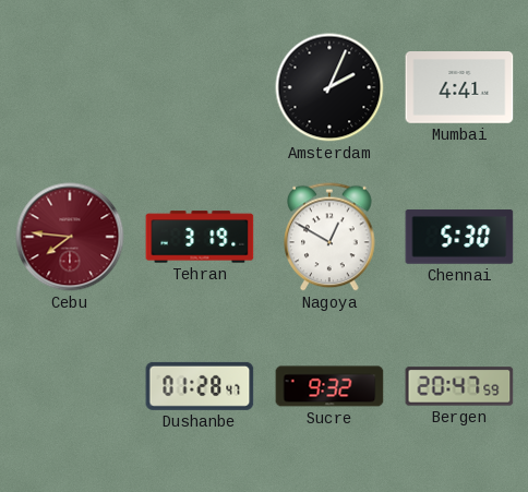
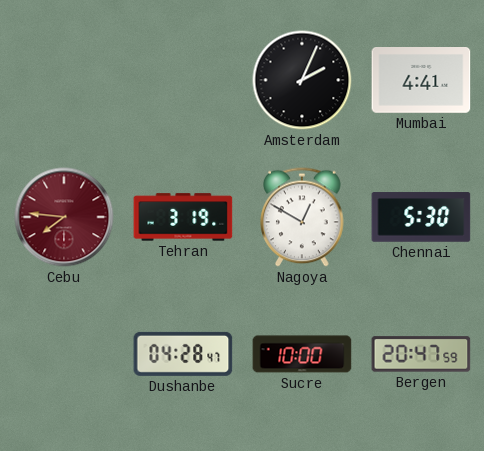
Dushanbe: 01:28 -> 04:28 (183, 354)
Sucre: 9:32 -> 10:00 (302, 354)
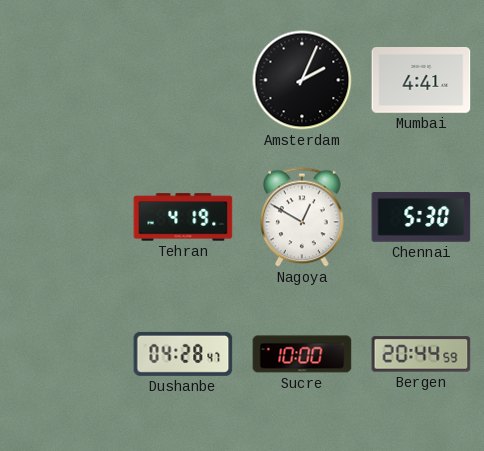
Cebu: 7:46 -> none (64, 217)
Tehran: 3:19 -> 4:19 (183, 217)
Bergen: 20:47 -> 20:44 (421, 354)
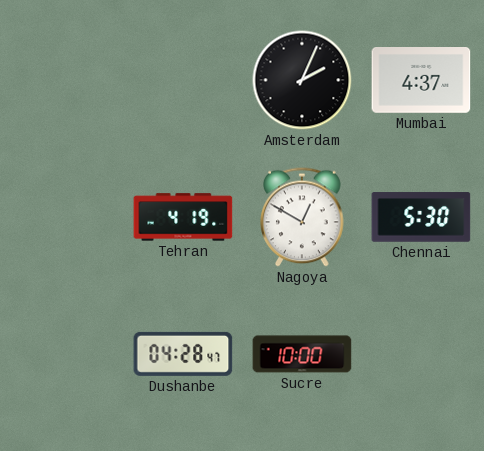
Mumbai: 4:41 -> 4:37 (421, 81)
Bergen: 20:44 -> none (421, 354)
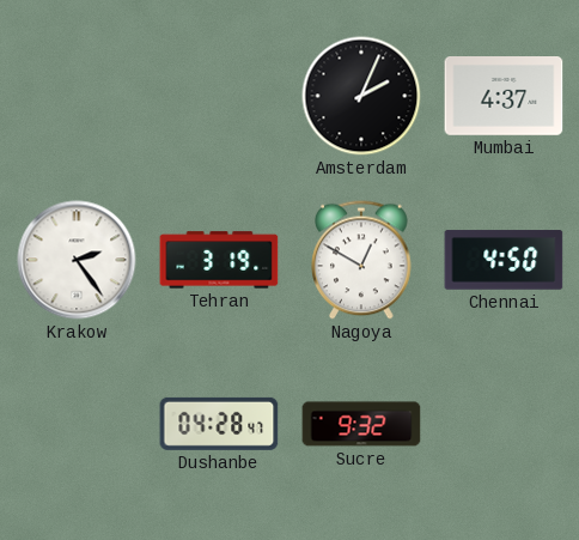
Krakow: none -> 2:24 (77, 260)
Tehran: 4:19 -> 3:19 (219, 260)
Chennai: 5:30 -> 4:50 (504, 260)
Sucre: 10:00 -> 9:32 (361, 424)
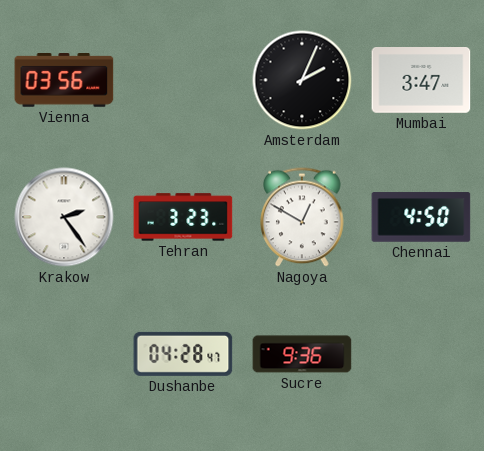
Vienna: none -> 03:56 (64, 81)
Mumbai: 4:37 -> 3:47 (421, 81)
Tehran: 3:19 -> 3:23 (183, 217)
Sucre: 9:32 -> 9:36 (302, 354)
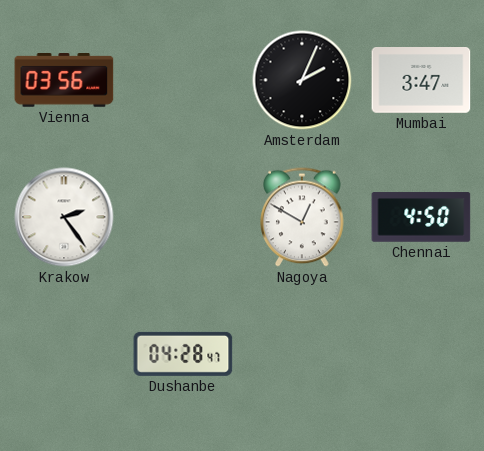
Tehran: 3:23 -> none (183, 217)
Sucre: 9:36 -> none (302, 354)
